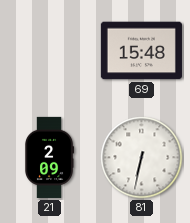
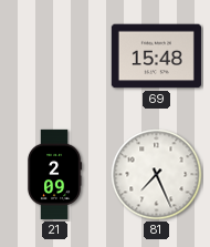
81: 6:32 -> 7:26 (157, 175)
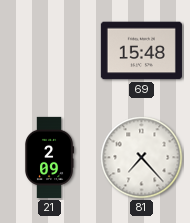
81: 7:26 -> 7:23 (142, 158)
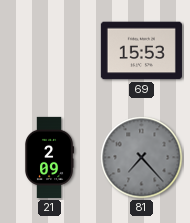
69: 15:48 -> 15:53 (141, 51)
81 dial: white -> grey (142, 158)
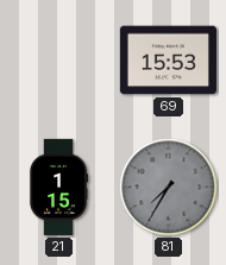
21: 2:09 -> 1:15 (58, 187)
81: 7:23 -> 7:35 (169, 188)
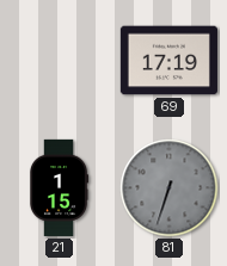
69: 15:53 -> 17:19 (168, 61)
81: 7:35 -> 6:33 (170, 188)
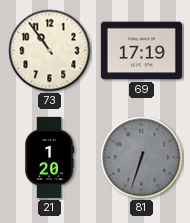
73: none -> 10:54 (50, 51)
21: 1:15 -> 1:20 (49, 157)
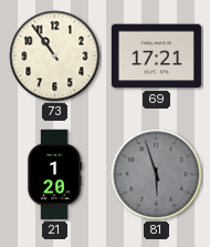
69: 17:19 -> 17:21 (156, 56)
81: 6:33 -> 5:57 (157, 175)
